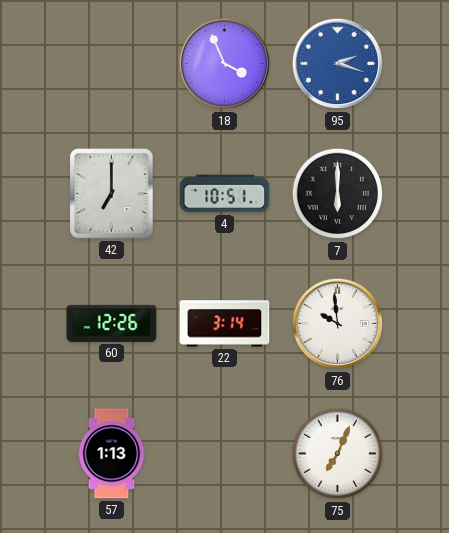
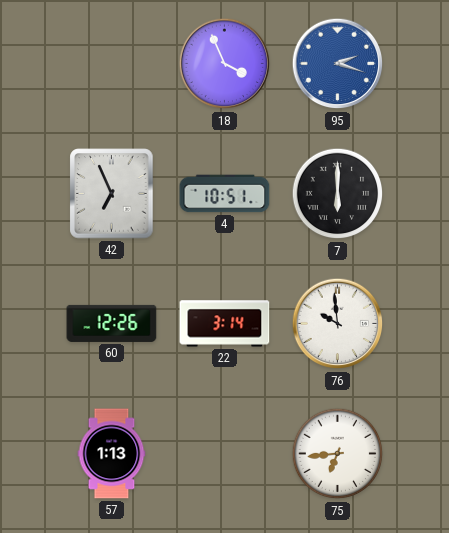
42: 7:00 -> 6:56 (112, 194)
75: 7:04 -> 6:44 (338, 454)
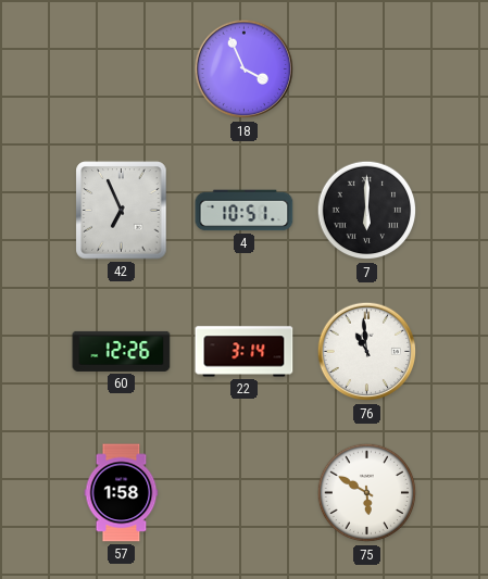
95: 2:18 -> none (338, 64)
76: 9:59 -> 10:59 (367, 352)
57: 1:13 -> 1:58 (122, 493)
75: 6:44 -> 5:50 (367, 493)
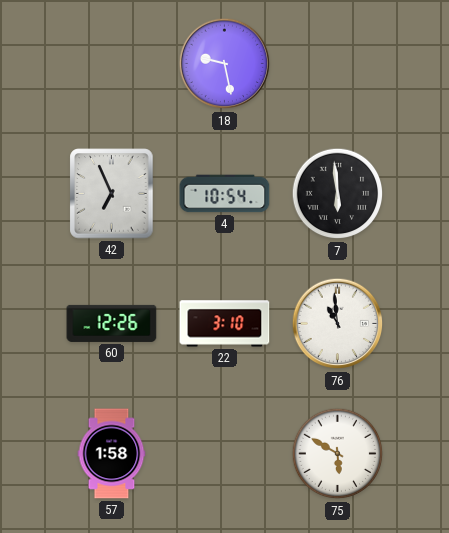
18: 3:56 -> 9:28 (225, 64)
4: 10:51 -> 10:54 (225, 194)
7: 6:00 -> 5:59 (338, 194)
22: 3:14 -> 3:10 (225, 324)
